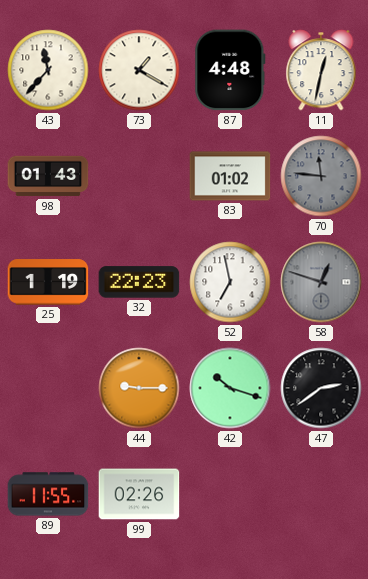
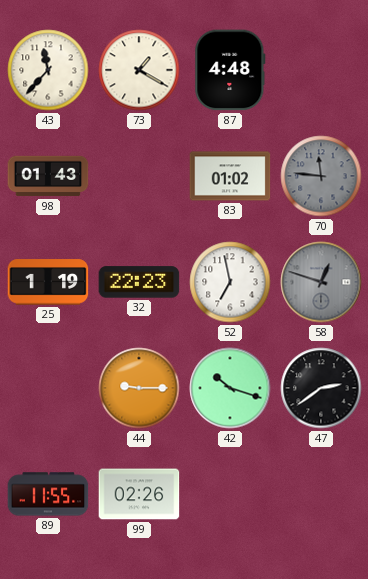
11: 12:32 -> none (321, 70)
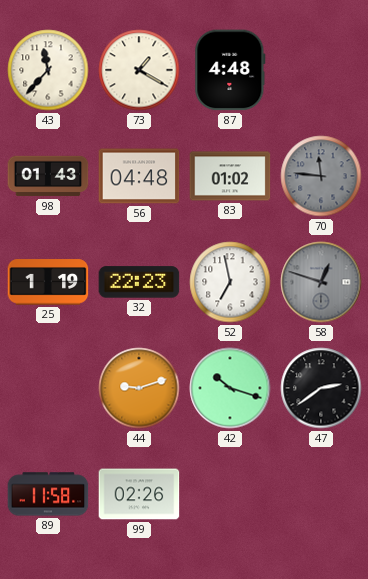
56: none -> 04:48 (139, 176)
44: 9:15 -> 9:12 (139, 388)
89: 11:55 -> 11:58 (48, 494)
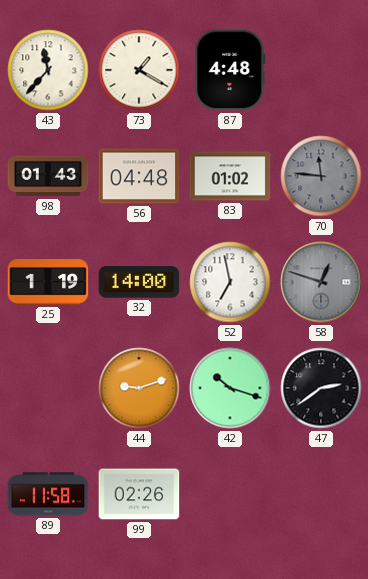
32: 22:23 -> 14:00 (139, 282)
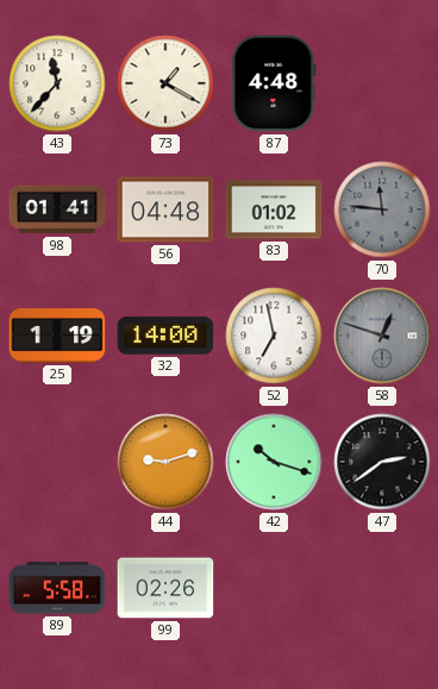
98: 01:43 -> 01:41 (57, 209)
89: 11:58 -> 5:58 (57, 588)
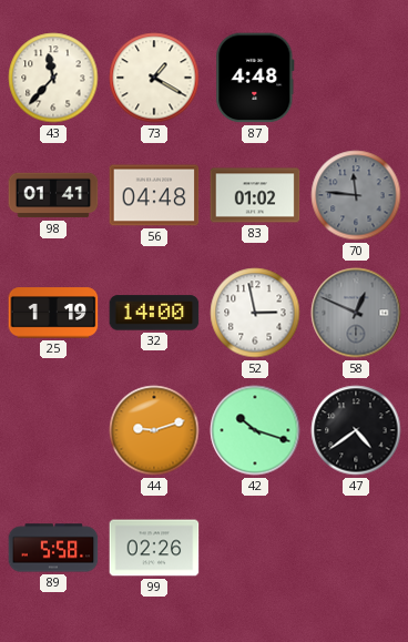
52: 6:58 -> 2:58 (255, 313)
58: 12:48 -> 12:49 (356, 313)
47: 2:39 -> 4:39 (356, 430)
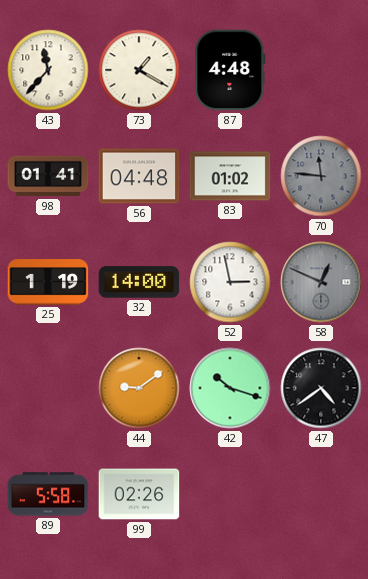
44: 9:12 -> 9:09 (139, 388)
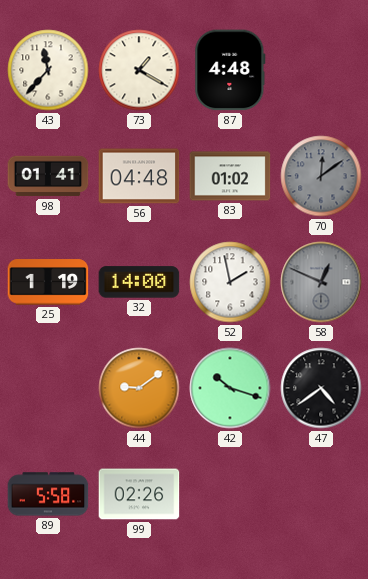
70: 11:46 -> 12:09 (321, 176)
52: 2:58 -> 1:58 (230, 282)
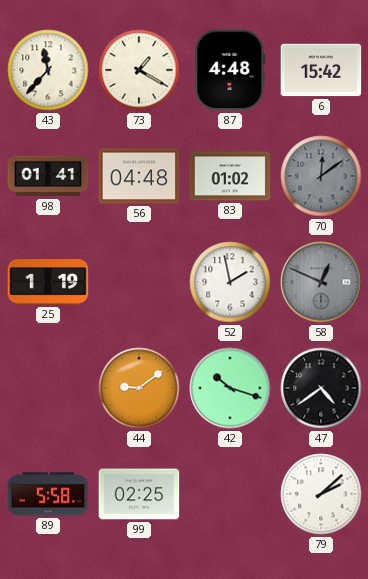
6: none -> 15:42 (321, 70)
32: 14:00 -> none (139, 282)
99: 02:26 -> 02:25 (139, 494)
79: none -> 2:08 (321, 494)
